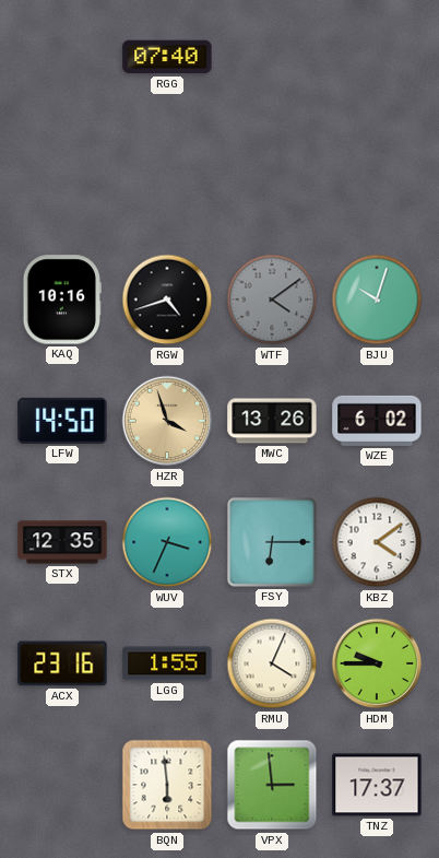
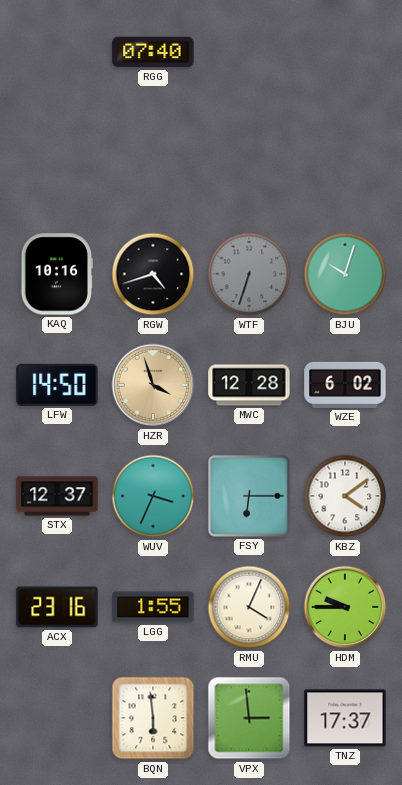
WTF: 4:09 -> 6:33 (249, 274)
MWC: 13:26 -> 12:28 (249, 385)
STX: 12:35 -> 12:37 (57, 496)
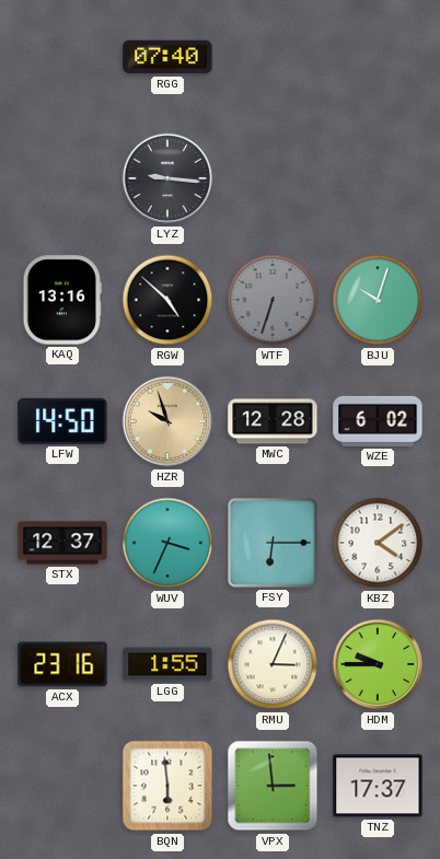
LYZ: none -> 9:16 (167, 178)
KAQ: 10:16 -> 13:16 (61, 300)
RGW: 4:42 -> 4:52 (167, 300)
HZR: 3:57 -> 9:57 (167, 421)
RMU: 4:04 -> 3:04 (273, 664)
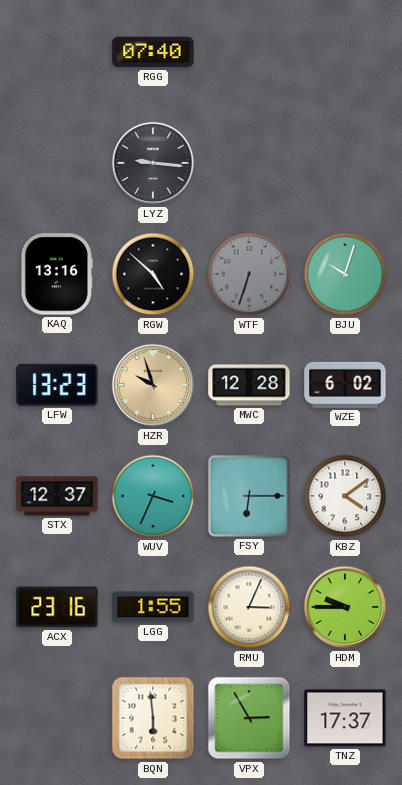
LFW: 14:50 -> 13:23 (57, 385)
VPX: 2:59 -> 2:55 (249, 718)
